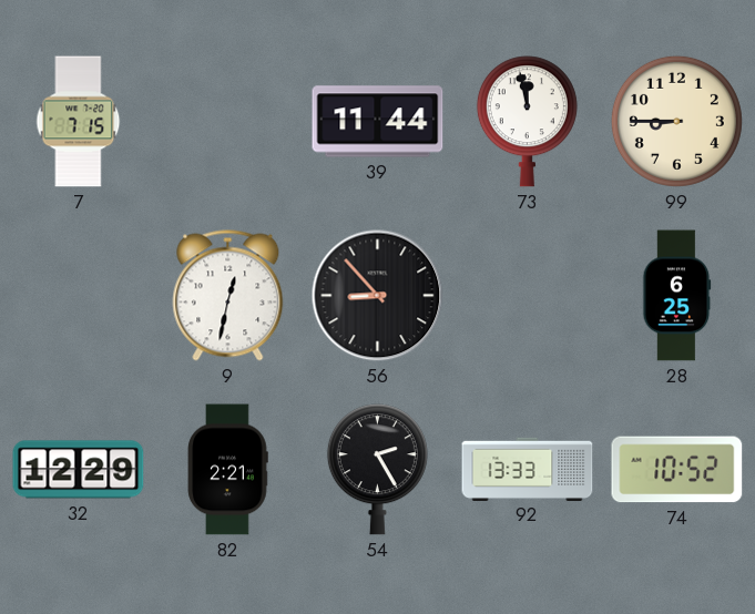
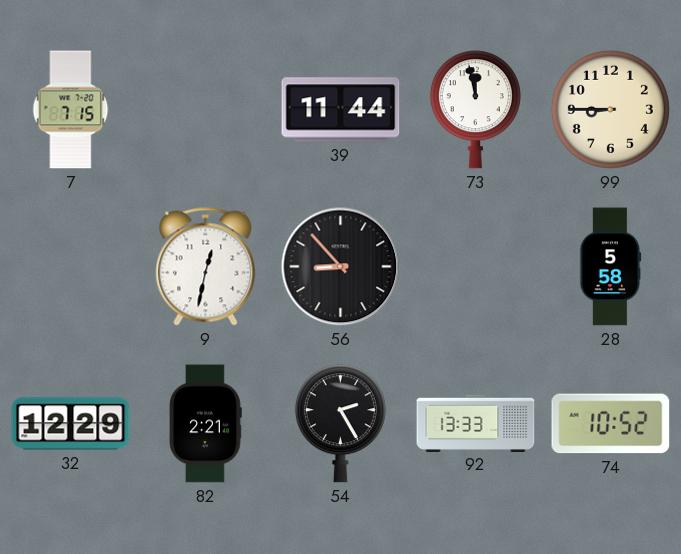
28: 6:25 -> 5:58 (611, 267)
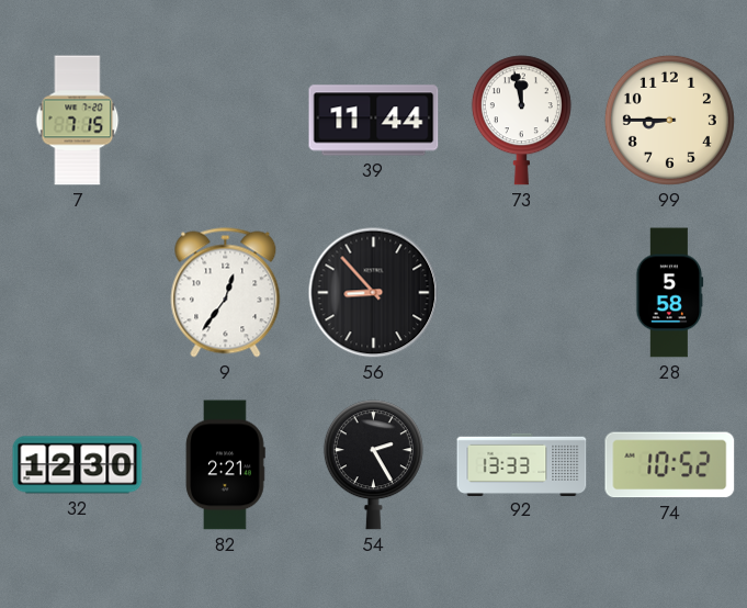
9: 12:32 -> 12:36 (226, 293)
32: 12:29 -> 12:30 (78, 465)
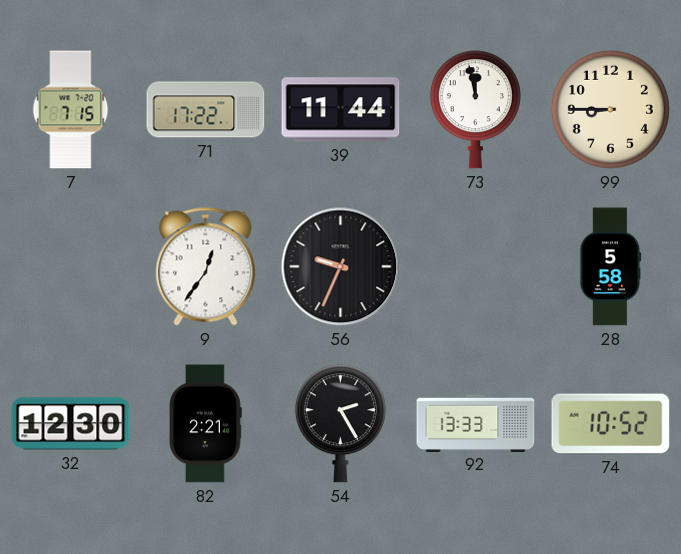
71: none -> 17:22 (206, 110)
56: 8:53 -> 9:34 (341, 267)
